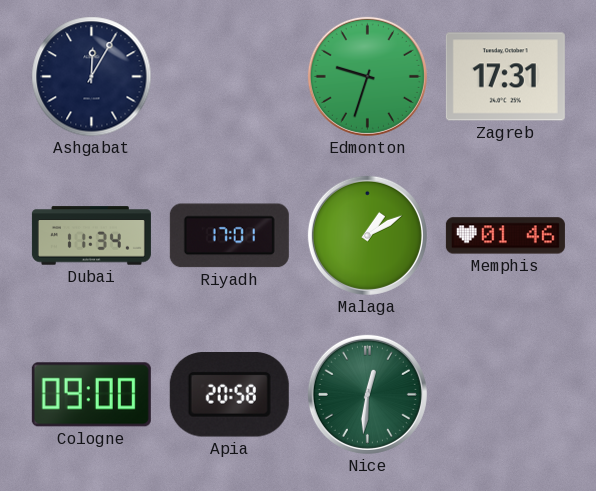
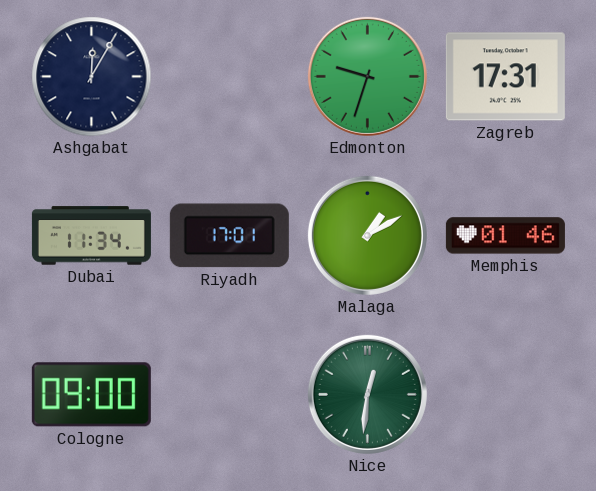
Apia: 20:58 -> none (229, 395)
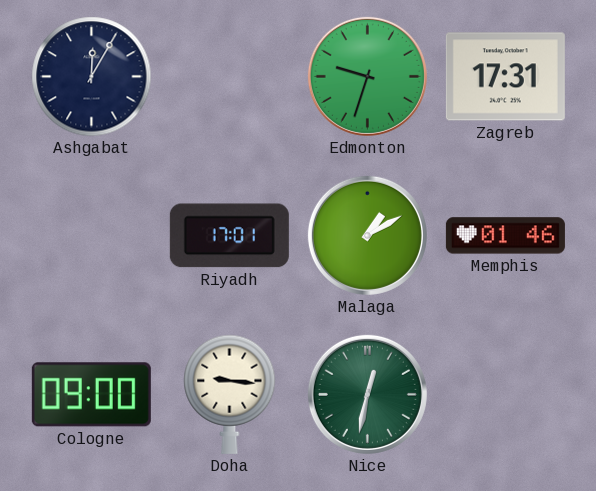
Dubai: 11:34 -> none (91, 236)
Doha: none -> 9:16 (230, 394)
Nice: 12:31 -> 12:32 (367, 394)
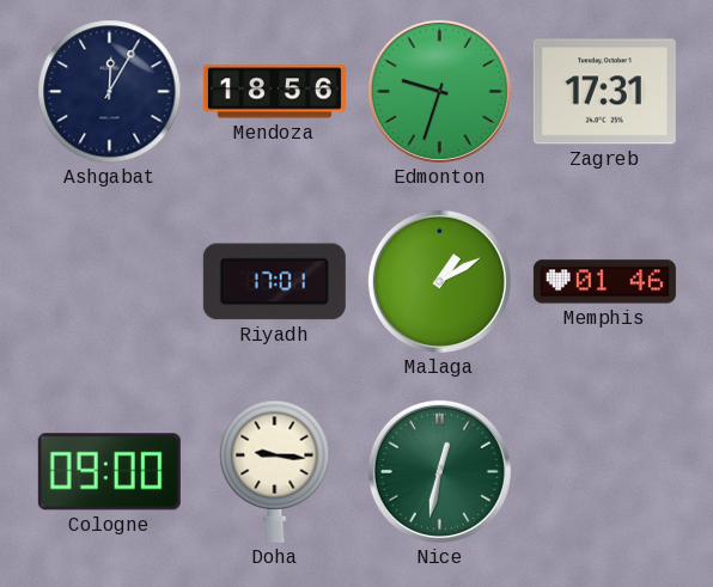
Mendoza: none -> 18:56 (274, 92)
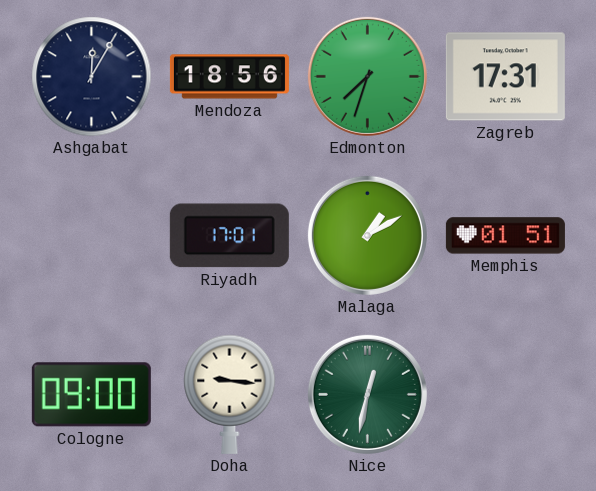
Edmonton: 9:33 -> 7:33 (367, 76)
Memphis: 01:46 -> 01:51 (505, 236)
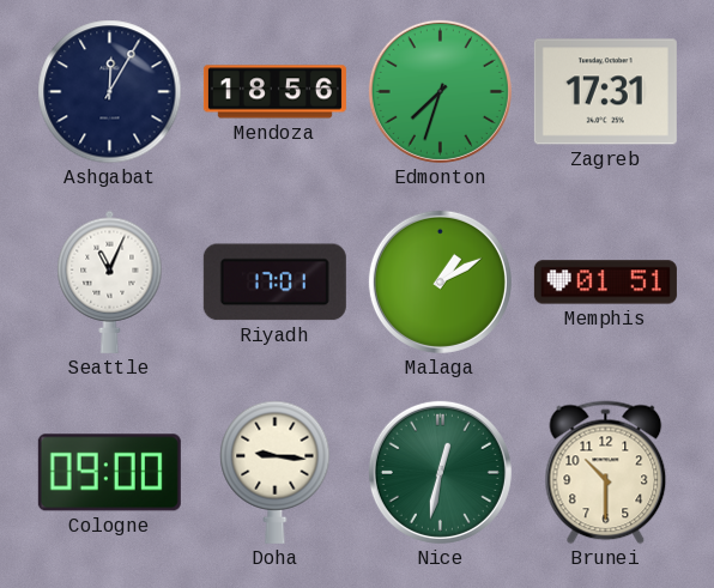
Seattle: none -> 11:04 (110, 281)
Brunei: none -> 10:30 (606, 473)
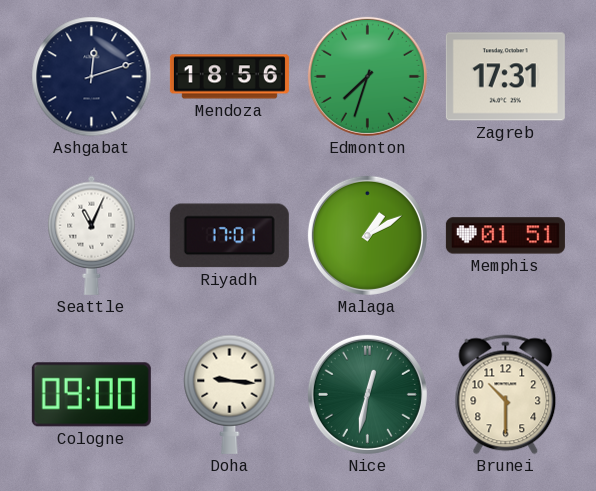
Ashgabat: 12:05 -> 12:12 (92, 77)
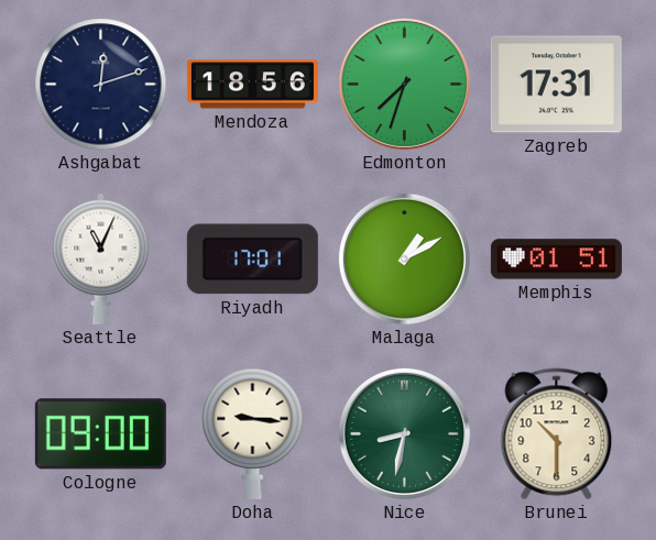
Nice: 12:32 -> 8:32 (404, 433)
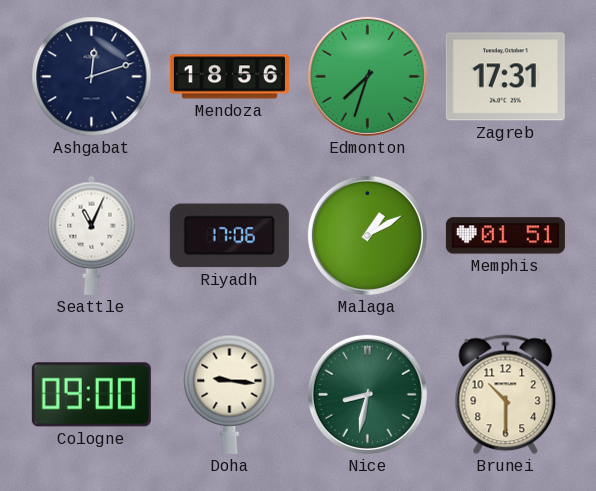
Riyadh: 17:01 -> 17:06 (229, 236)
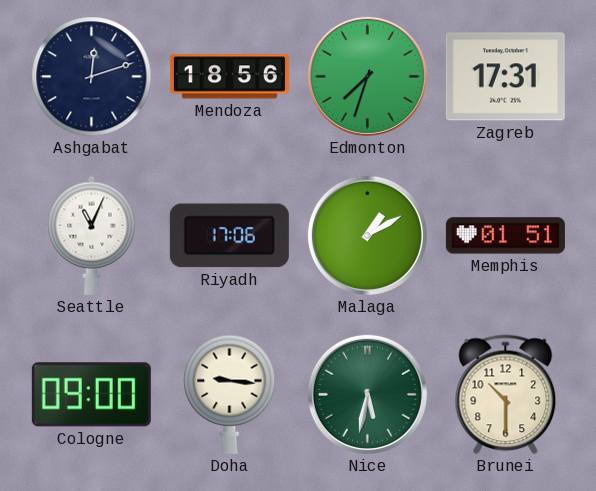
Nice: 8:32 -> 5:32 (367, 394)
